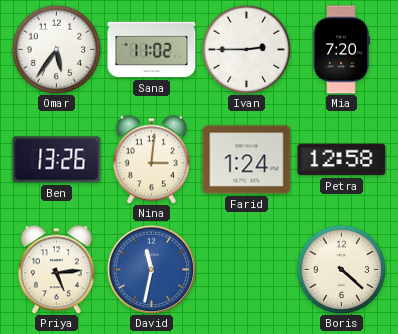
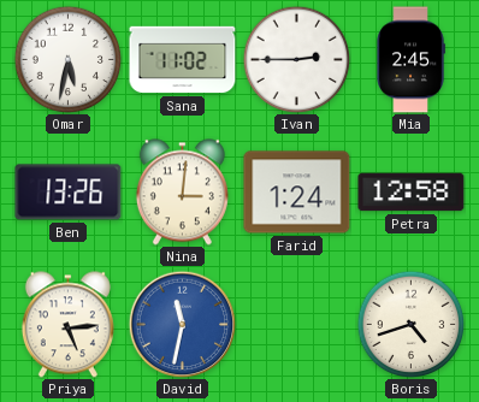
Omar: 5:36 -> 5:32 (67, 59)
Mia: 7:20 -> 2:45 (410, 60)
Boris: 4:22 -> 4:42 (410, 324)
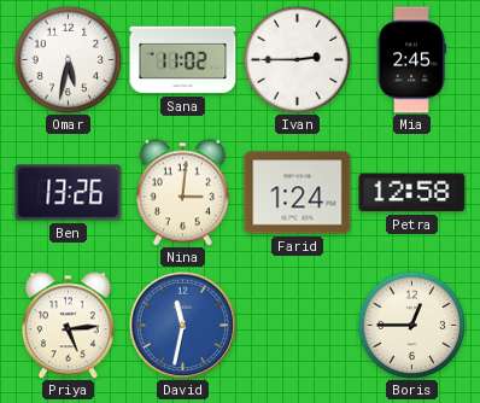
Boris: 4:42 -> 12:45 (411, 325)
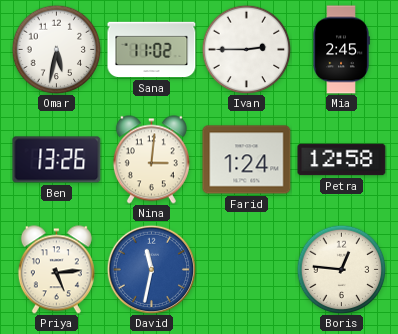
Boris: 12:45 -> 12:46 (341, 269)
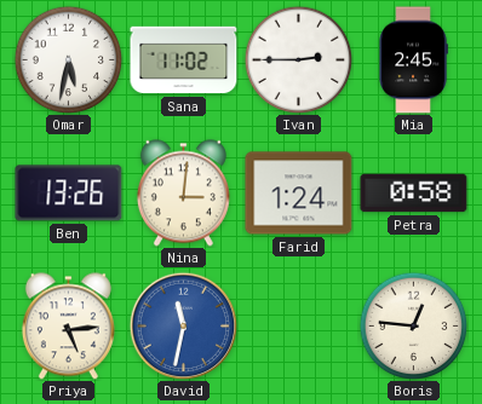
Petra: 12:58 -> 0:58 (414, 194)
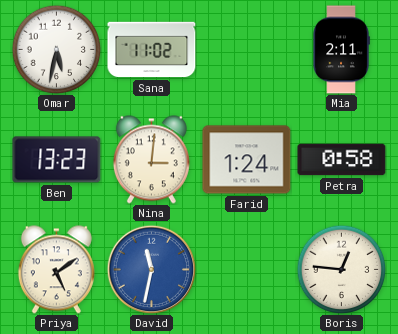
Ivan: 2:45 -> none (298, 59)
Mia: 2:45 -> 2:11 (341, 50)
Ben: 13:26 -> 13:23 (57, 160)
Priya: 5:14 -> 5:09 (56, 270)
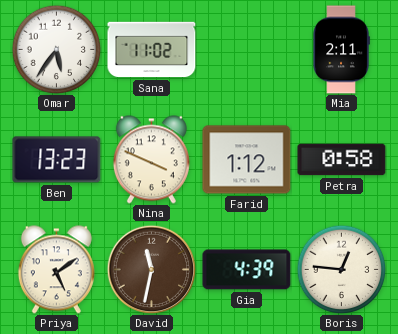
Omar: 5:32 -> 5:36 (56, 49)
Nina: 3:01 -> 3:49 (151, 160)
Farid: 1:24 -> 1:12 (247, 160)
David dial: blue -> brown (151, 269)
Gia: none -> 4:39 (247, 270)
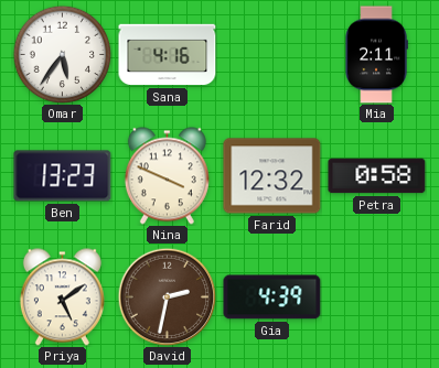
Sana: 11:02 -> 4:16 (168, 55)
Farid: 1:12 -> 12:32 (272, 176)
David: 11:32 -> 2:32 (167, 296)
Boris: 12:46 -> none (341, 269)
